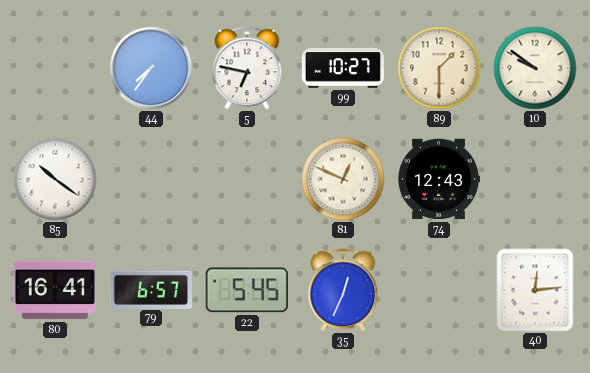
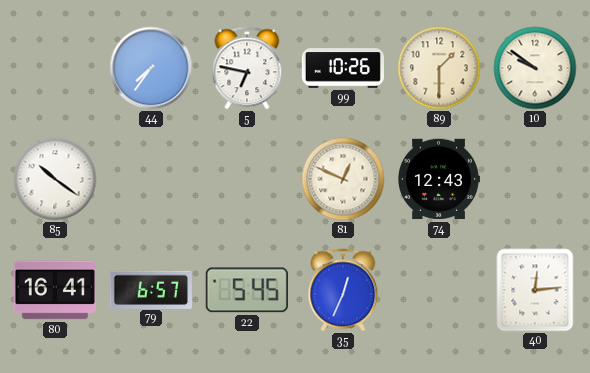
99: 10:27 -> 10:26 (343, 68)
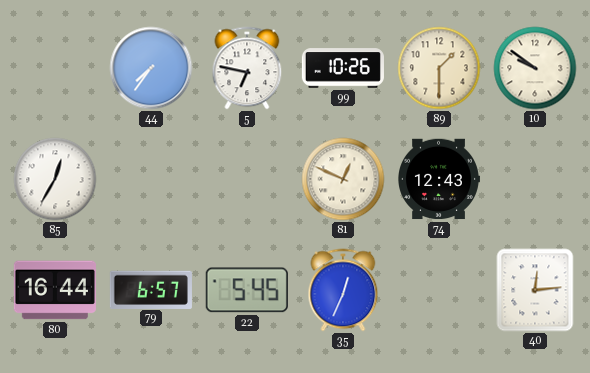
85: 10:21 -> 12:35 (55, 179)
80: 16:41 -> 16:44 (55, 290)
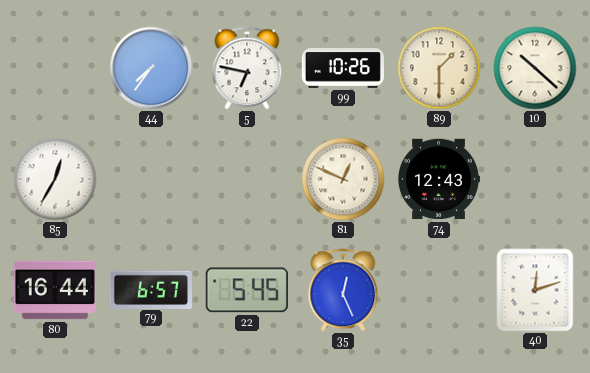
10: 9:51 -> 10:22 (535, 68)
35: 12:34 -> 12:26 (343, 290)
40: 12:14 -> 12:12 (535, 290)
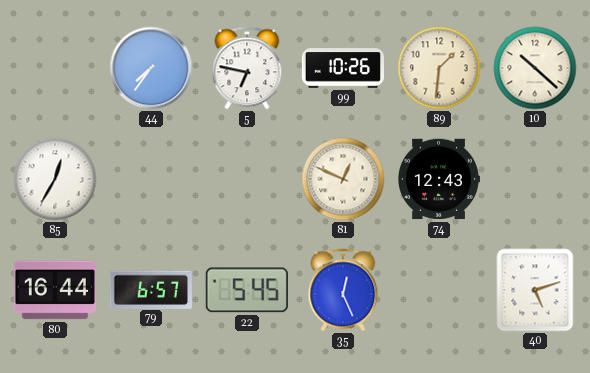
89: 1:30 -> 1:31 (439, 68)
40: 12:12 -> 5:12 (535, 290)
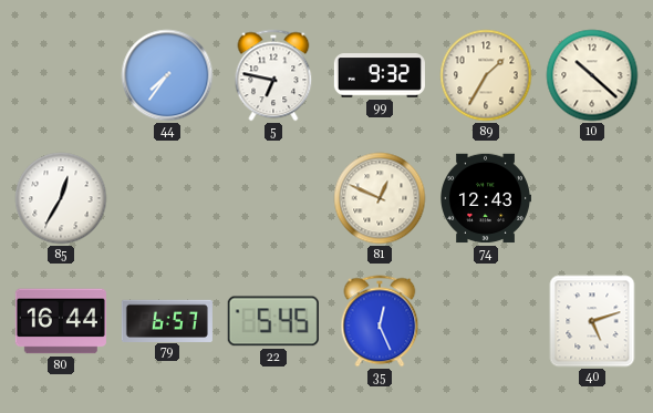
99: 10:26 -> 9:32 (380, 75)
89: 1:31 -> 1:35 (486, 75)
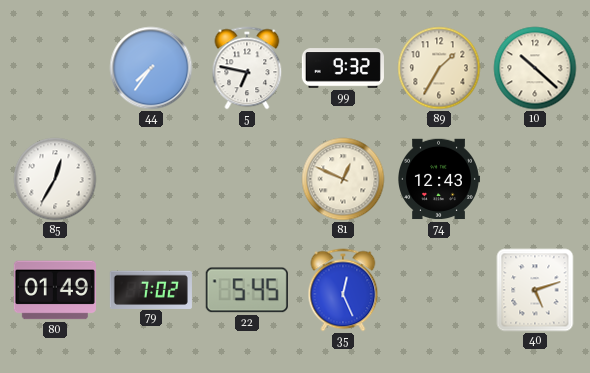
80: 16:44 -> 01:49 (55, 290)
79: 6:57 -> 7:02 (151, 289)
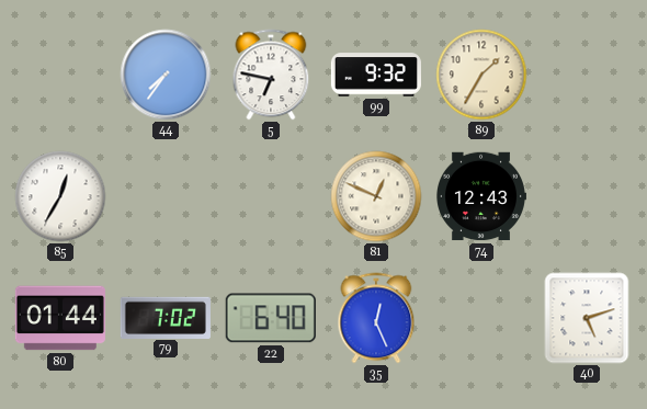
10: 10:22 -> none (535, 68)
80: 01:49 -> 01:44 (60, 318)
22: 5:45 -> 6:40 (271, 318)
